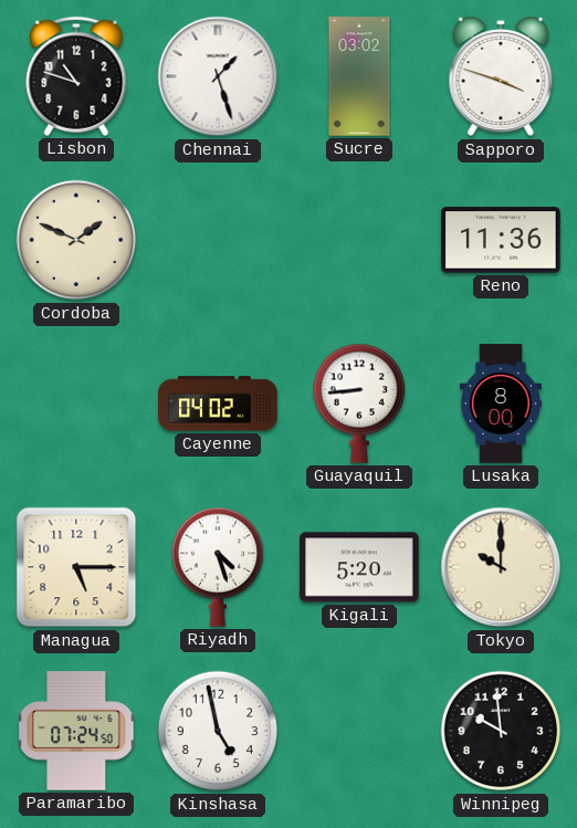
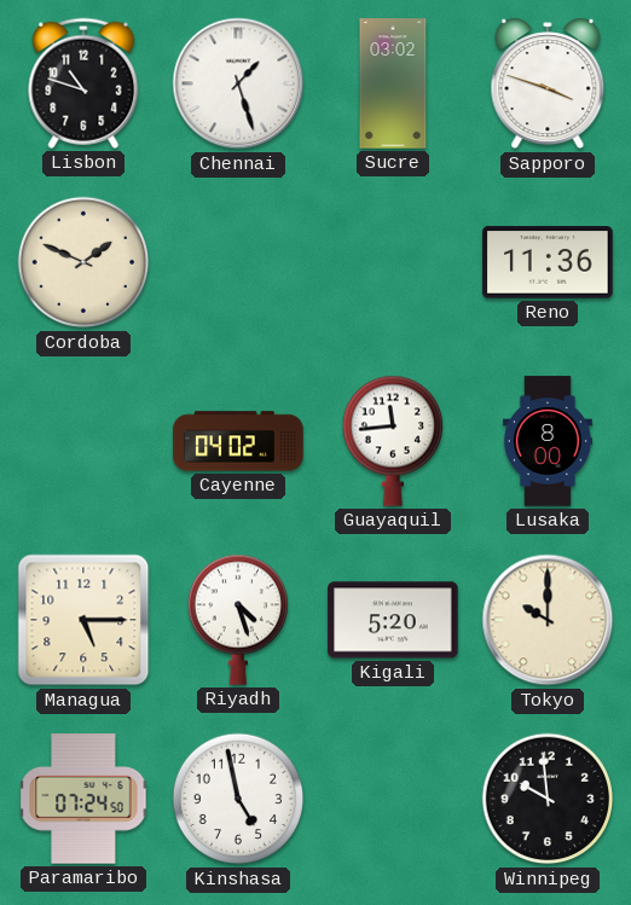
Guayaquil: 8:44 -> 11:44 (392, 441)
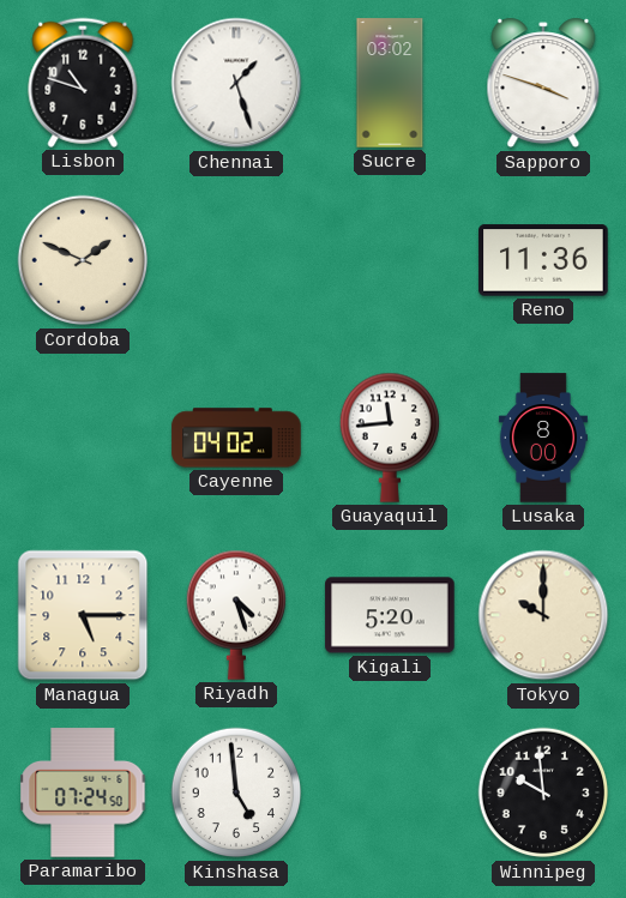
Kinshasa: 4:58 -> 4:59 (236, 792)
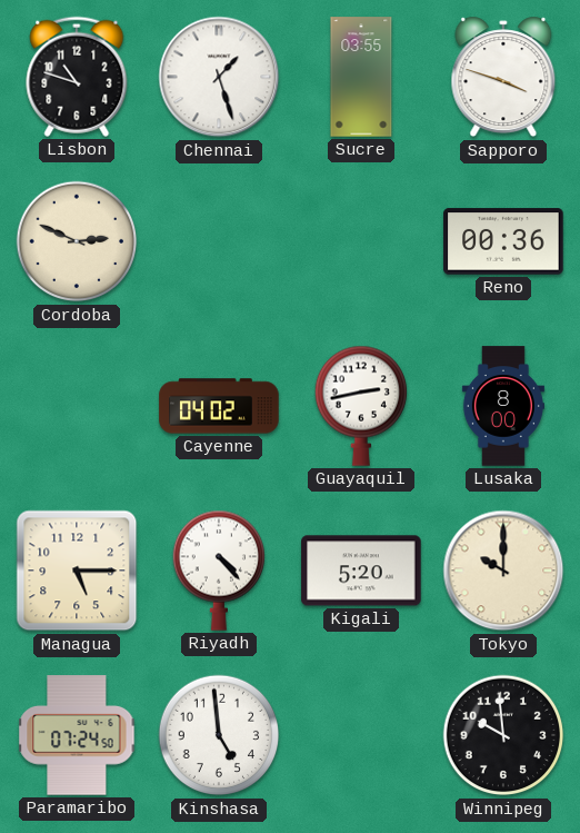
Sucre: 03:02 -> 03:55 (361, 77)
Cordoba: 1:49 -> 2:49 (77, 241)
Reno: 11:36 -> 00:36 (503, 241)
Guayaquil: 11:44 -> 2:43 (360, 406)
Riyadh: 4:27 -> 4:23 (218, 571)
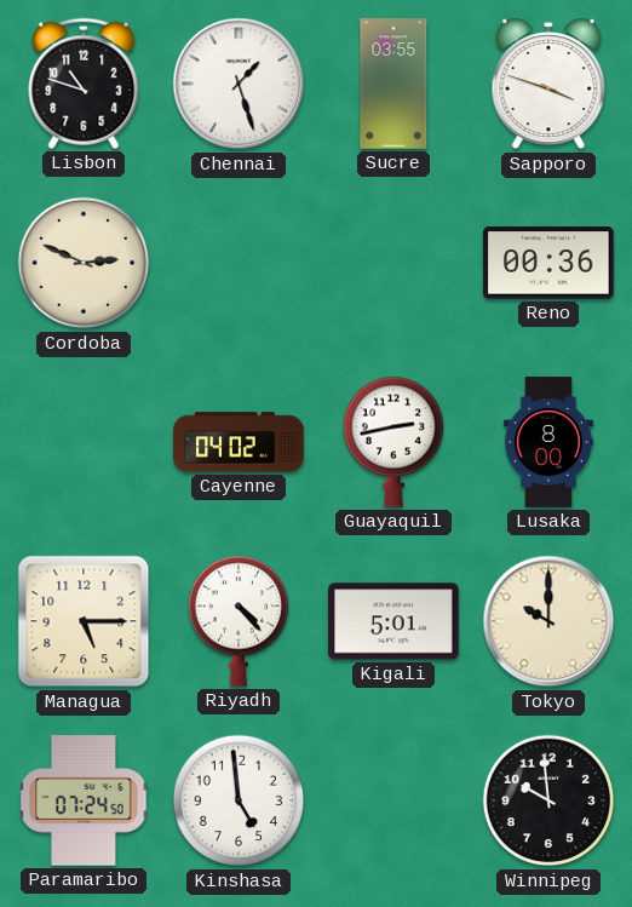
Kigali: 5:20 -> 5:01 (393, 621)
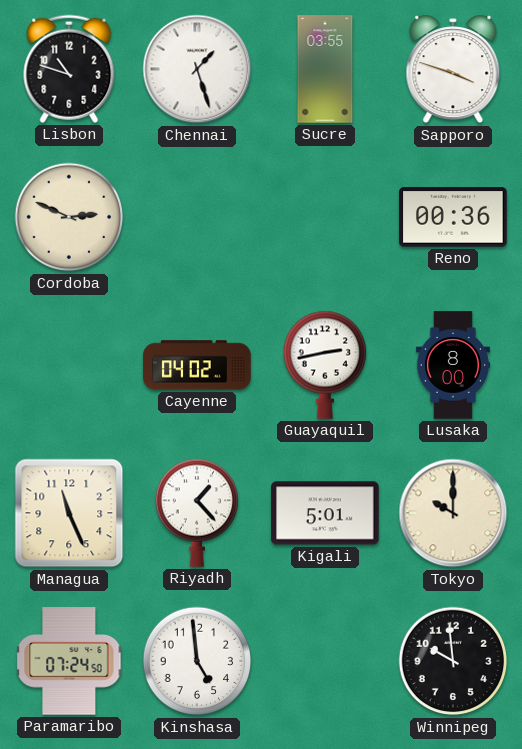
Managua: 5:15 -> 11:26 (69, 513)
Riyadh: 4:23 -> 1:23 (196, 513)
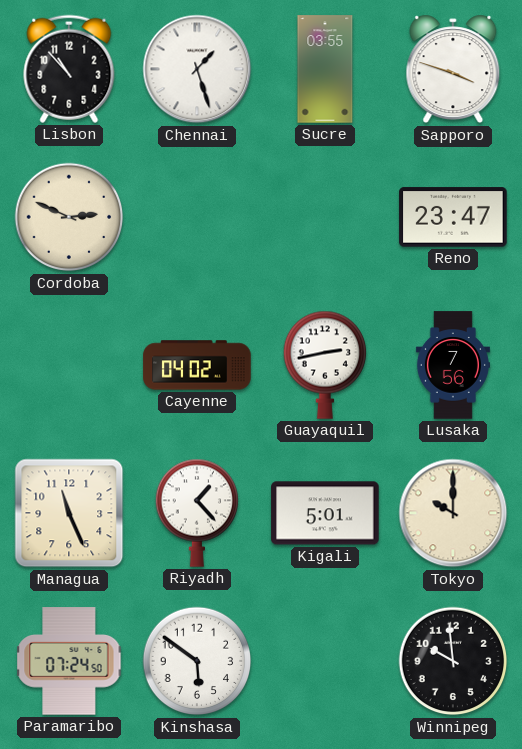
Lisbon: 10:48 -> 10:53 (69, 69)
Reno: 00:36 -> 23:47 (453, 217)
Lusaka: 8:00 -> 7:56 (453, 365)
Kinshasa: 4:59 -> 5:51 (197, 661)
